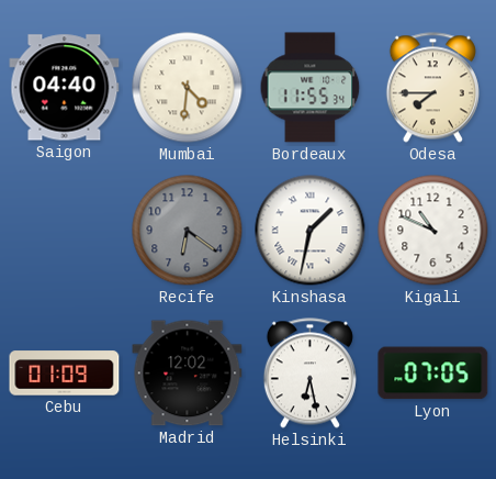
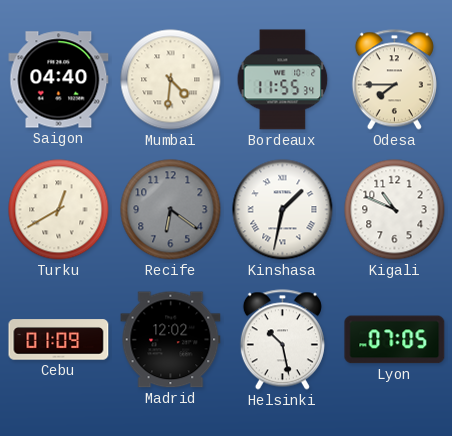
Turku: none -> 12:40 (59, 210)
Helsinki: 6:28 -> 10:28 (282, 340)
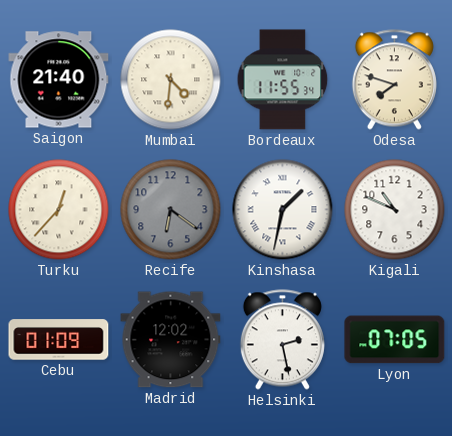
Saigon: 04:40 -> 21:40 (59, 80)
Odesa: 7:45 -> 7:48 (394, 80)
Turku: 12:40 -> 12:37 (59, 210)
Helsinki: 10:28 -> 2:28 (282, 340)
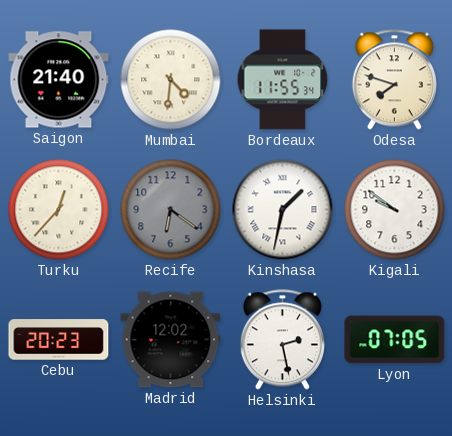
Kigali: 10:49 -> 9:51 (395, 210)
Cebu: 01:09 -> 20:23 (59, 340)
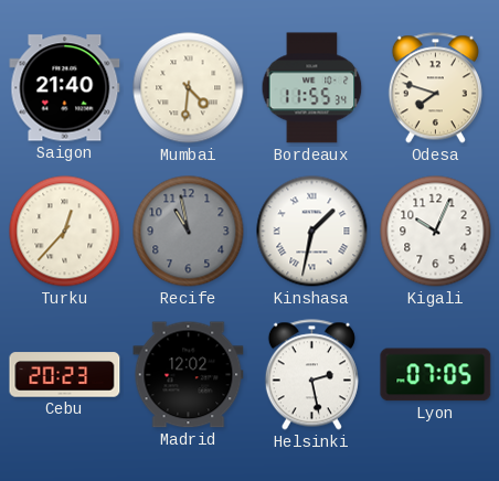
Recife: 6:21 -> 10:58 (189, 232)
Kigali: 9:51 -> 10:04 (436, 232)
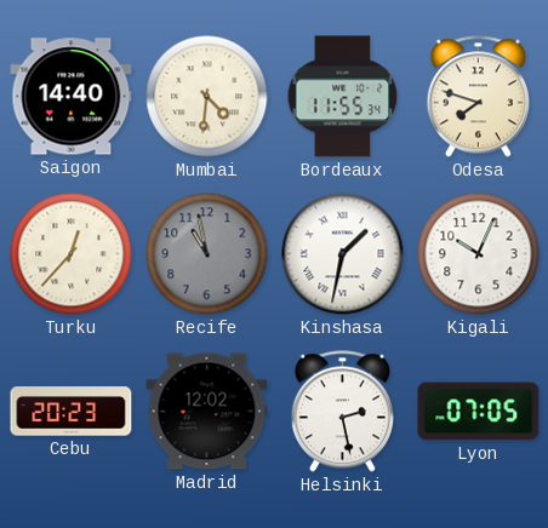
Saigon: 21:40 -> 14:40 (72, 97)
